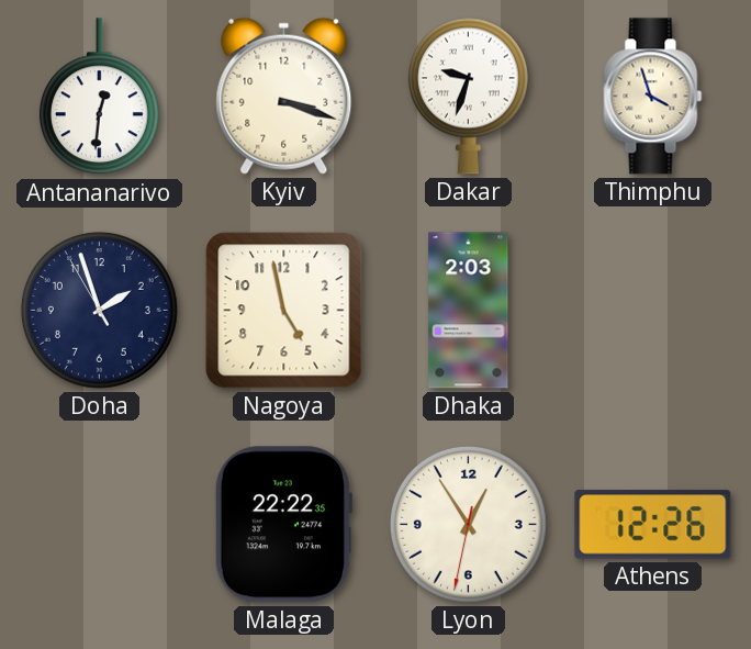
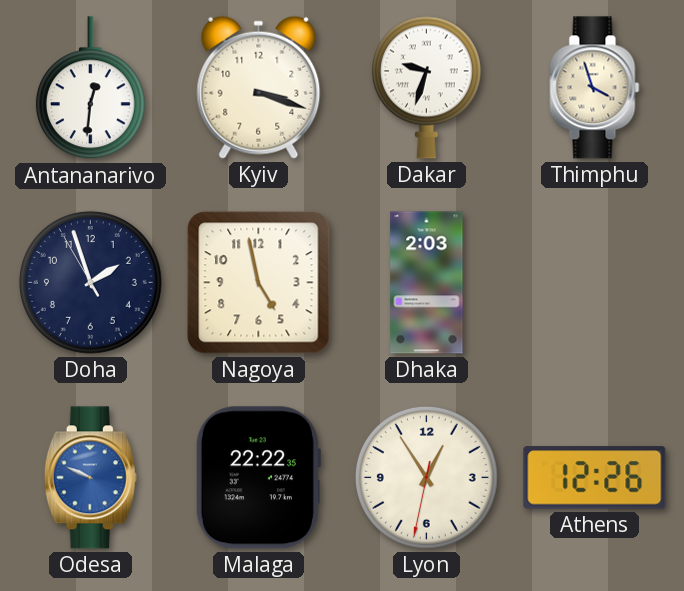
Odesa: none -> 9:49 (90, 478)
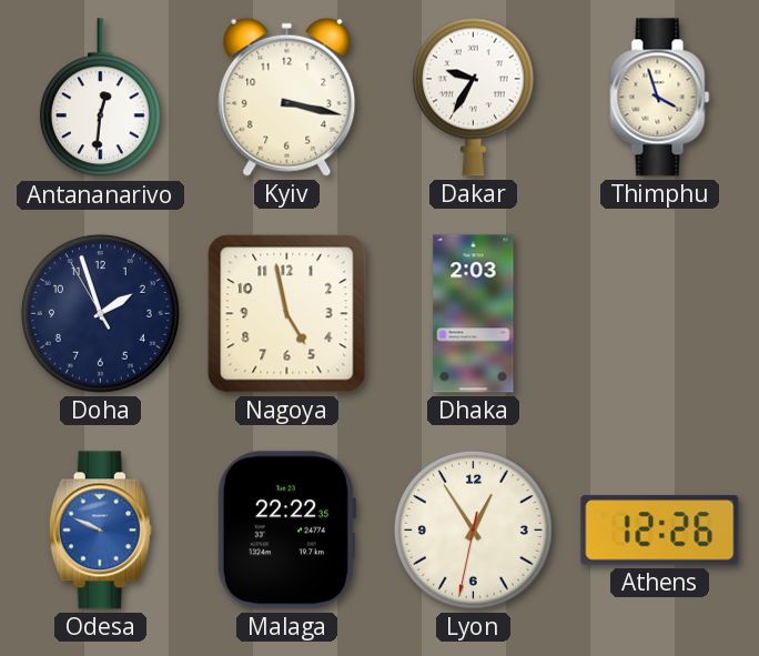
Kyiv: 3:18 -> 3:17 (287, 97)
Dakar: 9:33 -> 9:35 (473, 97)
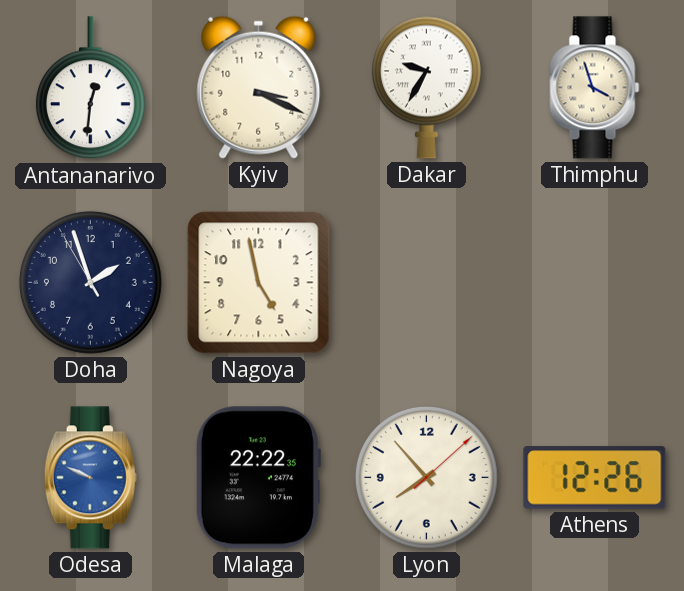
Kyiv: 3:17 -> 3:19 (259, 87)
Dhaka: 2:03 -> none (474, 314)
Lyon: 12:54 -> 7:53 (426, 477)
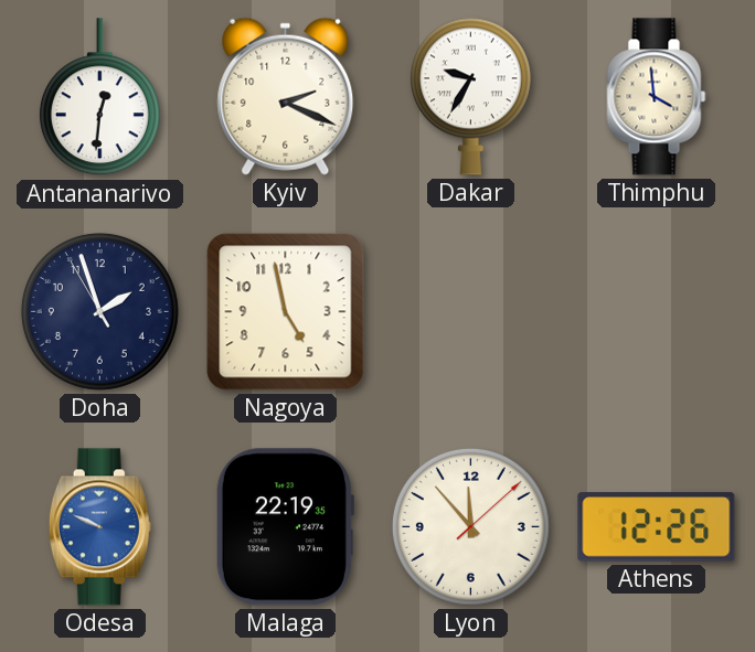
Kyiv: 3:19 -> 2:19 (286, 96)
Thimphu: 3:57 -> 3:59 (657, 97)
Malaga: 22:22 -> 22:19 (285, 527)
Lyon: 7:53 -> 11:53 (470, 526)
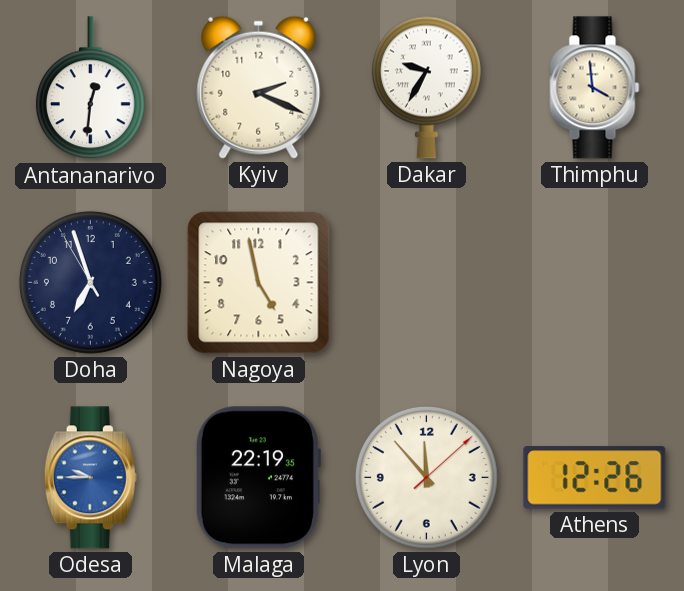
Doha: 1:56 -> 6:56 (90, 282)
Odesa: 9:49 -> 9:45 (90, 478)
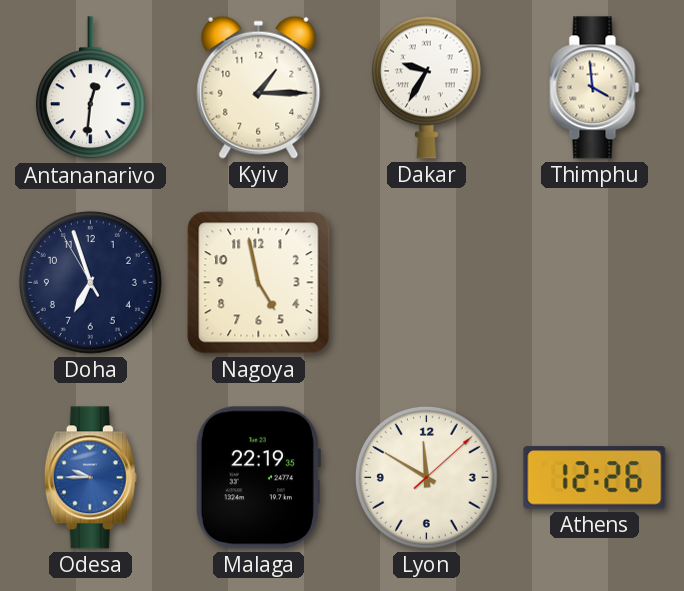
Kyiv: 2:19 -> 1:15 (259, 87)
Lyon: 11:53 -> 11:50 (426, 477)
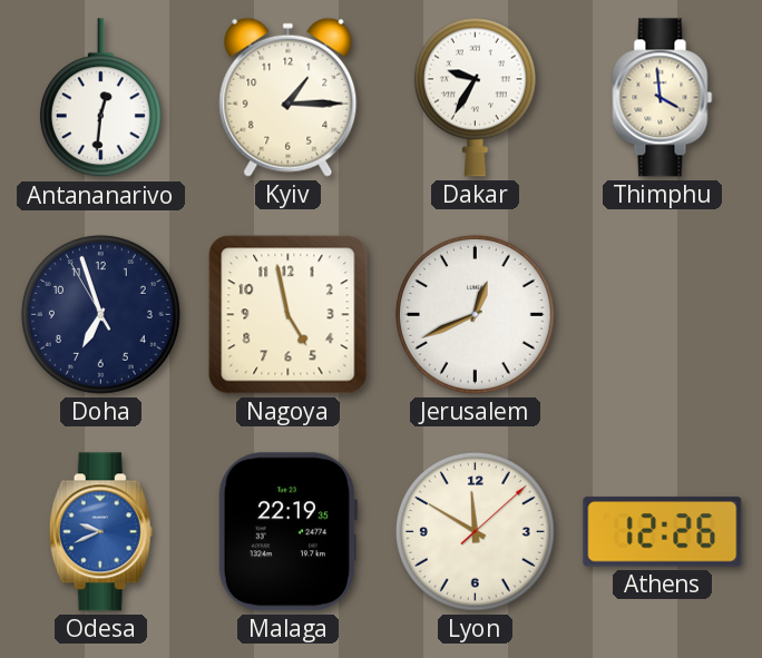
Jerusalem: none -> 12:41 (475, 314)
Odesa: 9:45 -> 9:41 (100, 532)
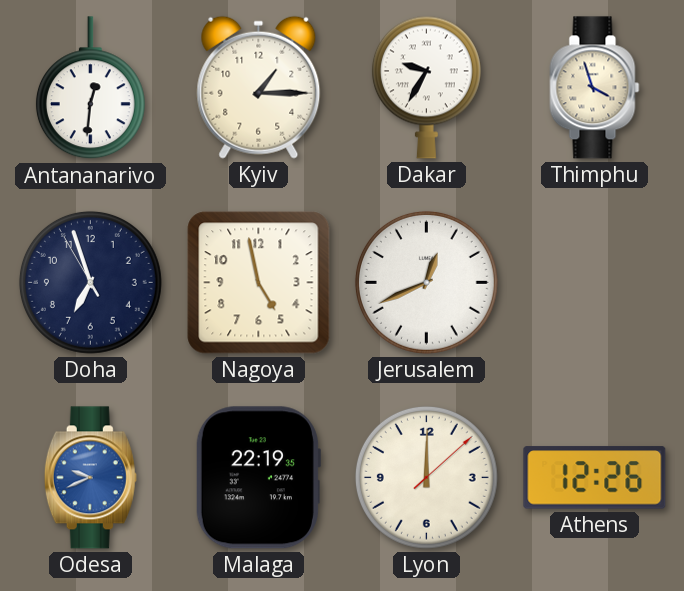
Thimphu: 3:59 -> 3:57 (595, 88)
Lyon: 11:50 -> 12:00 (426, 477)
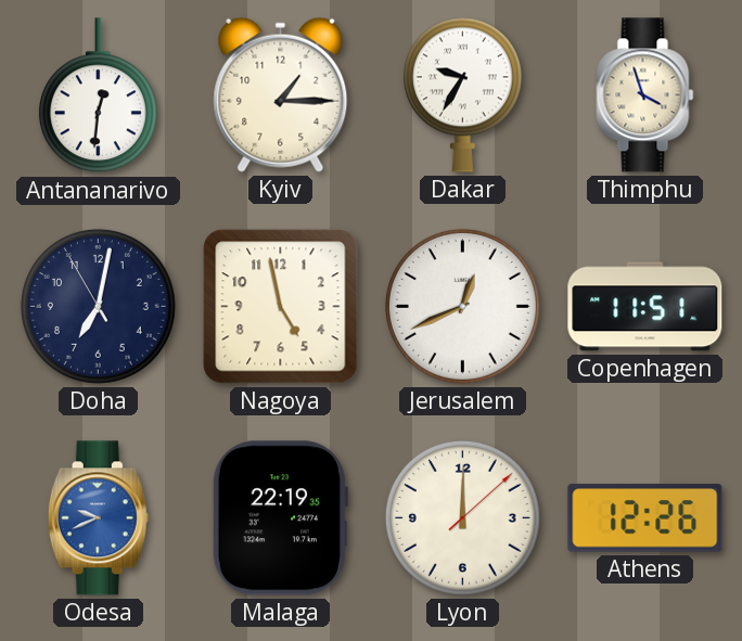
Doha: 6:56 -> 7:01 (98, 306)
Copenhagen: none -> 11:51 (645, 307)
